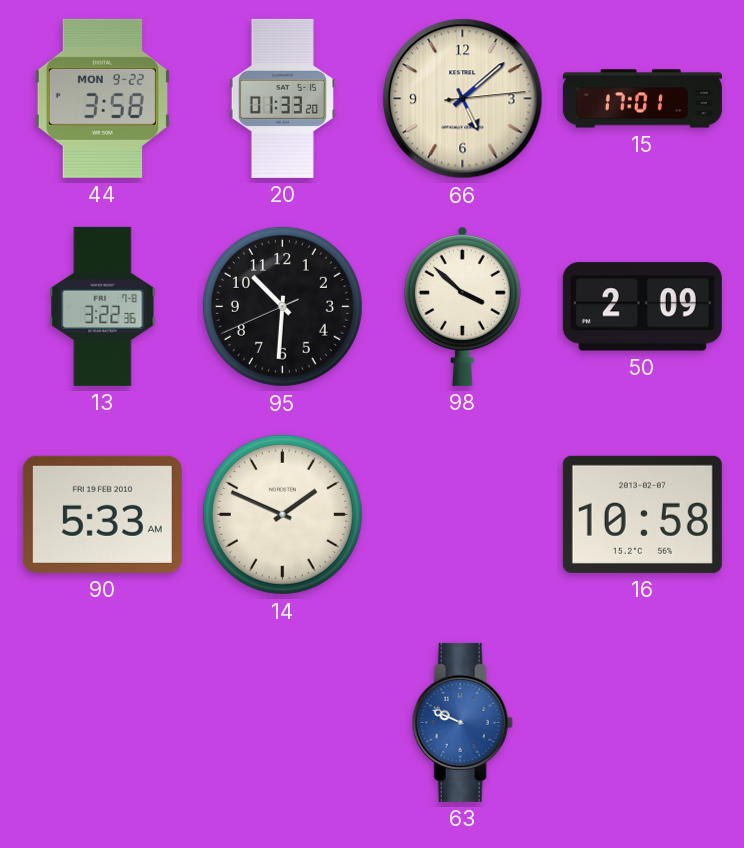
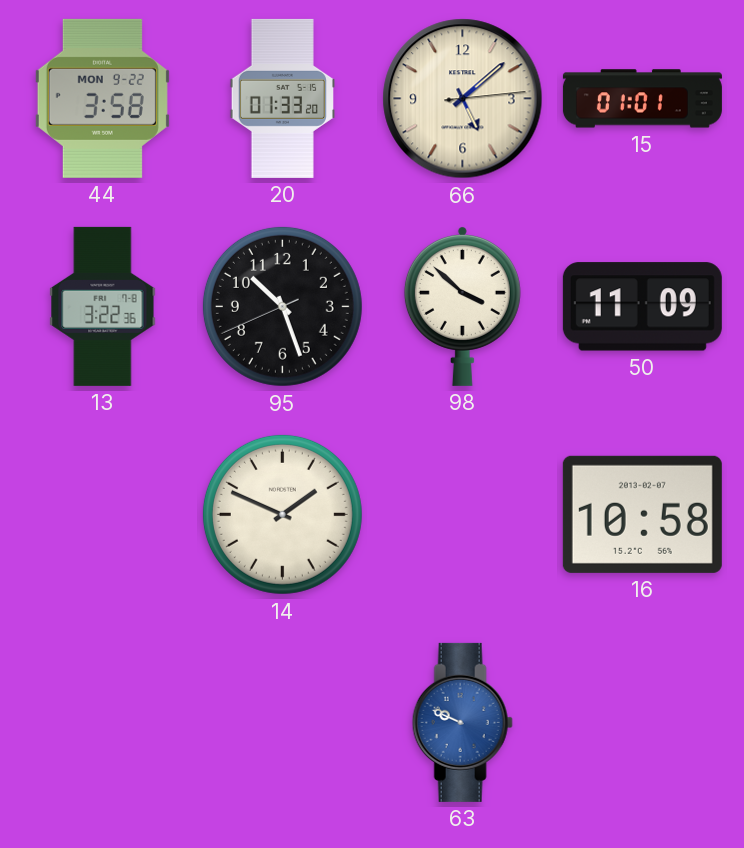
15: 17:01 -> 01:01 (642, 99)
95: 10:30 -> 10:26 (282, 306)
50: 2:09 -> 11:09 (642, 307)
90: 5:33 -> none (102, 514)
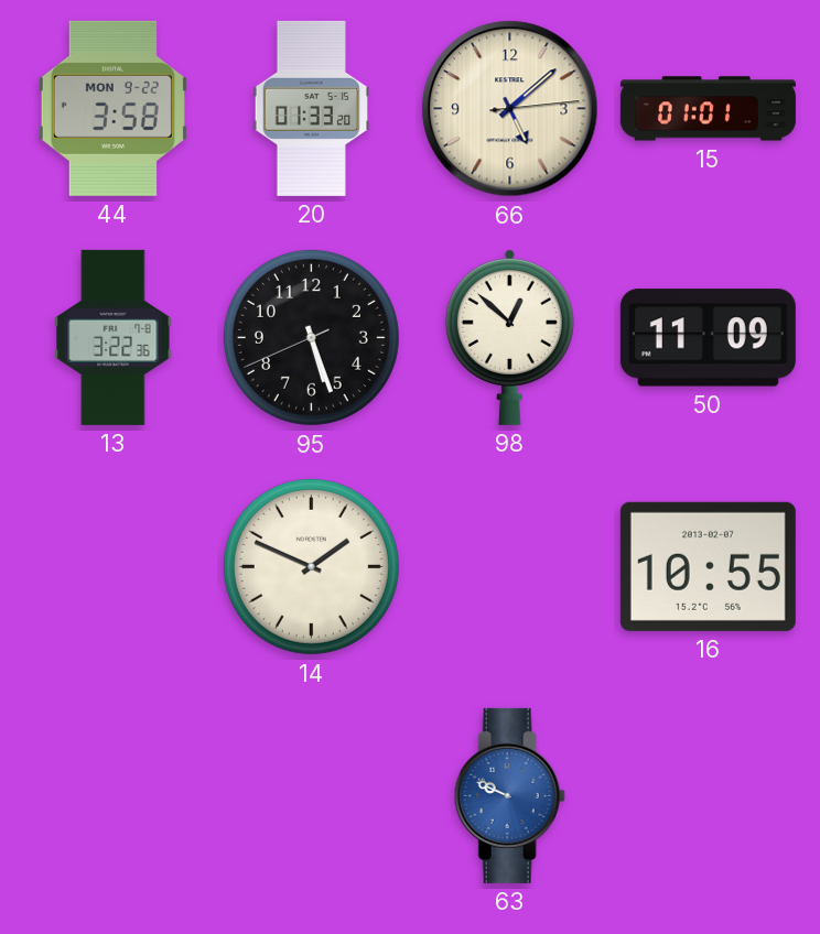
95: 10:26 -> 5:26 (311, 337)
98: 3:52 -> 12:52 (509, 337)
16: 10:58 -> 10:55 (708, 566)
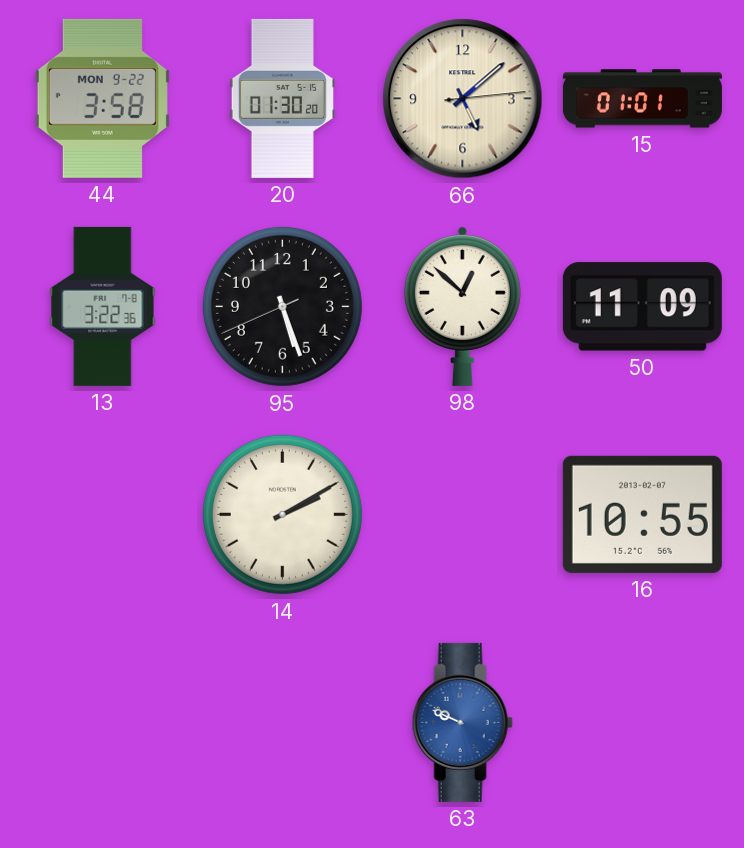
20: 01:33 -> 01:30 (282, 98)
14: 1:49 -> 2:10 (282, 514)
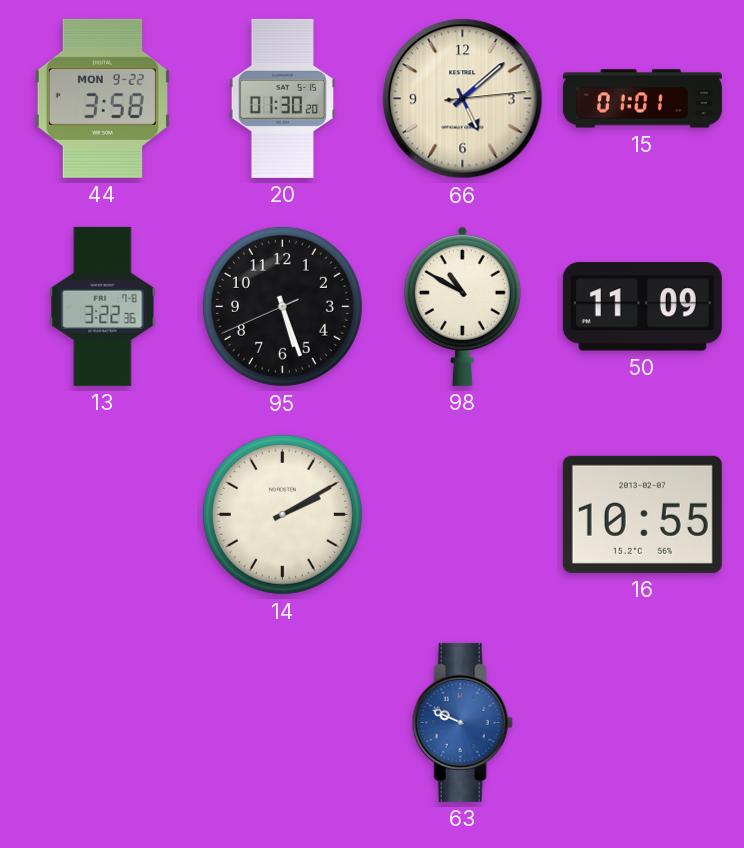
98: 12:52 -> 10:50 (462, 306)
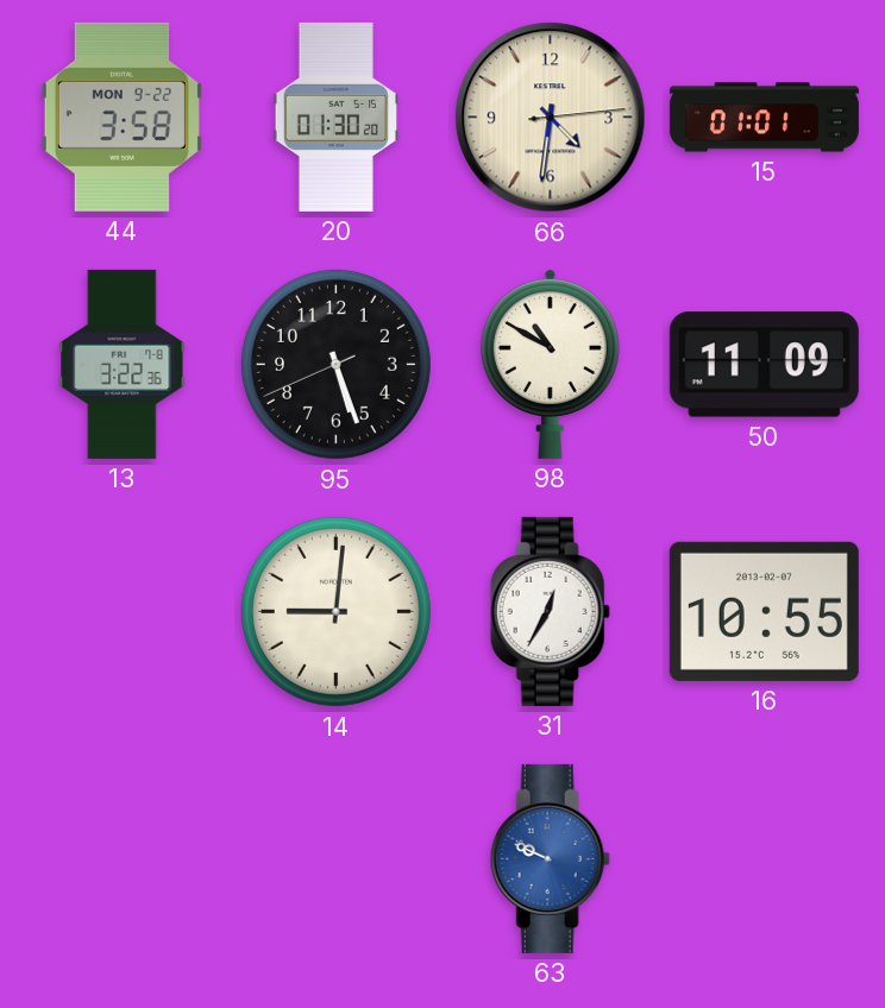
66: 5:08 -> 4:31 (551, 118)
14: 2:10 -> 9:01 (335, 611)
31: none -> 12:35 (550, 611)
